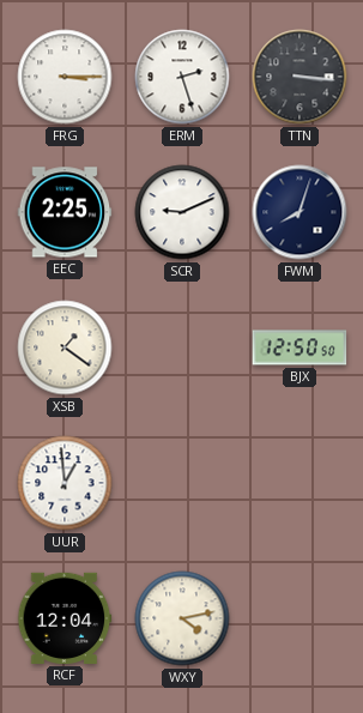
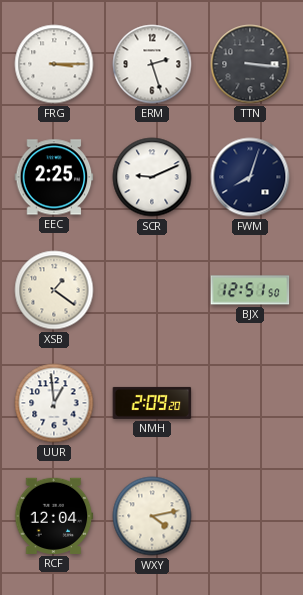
BJX: 12:50 -> 12:51 (250, 290)
NMH: none -> 2:09 (152, 403)
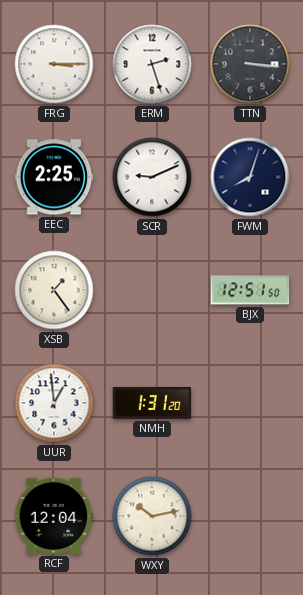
XSB: 1:21 -> 1:24 (54, 290)
NMH: 2:09 -> 1:31 (152, 403)
WXY: 4:13 -> 10:13 (152, 516)
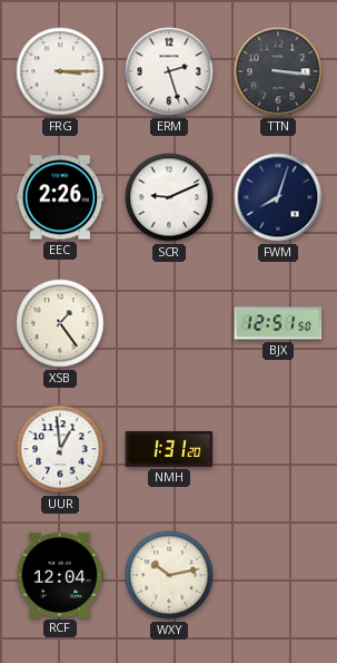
EEC: 2:25 -> 2:26 (60, 197)
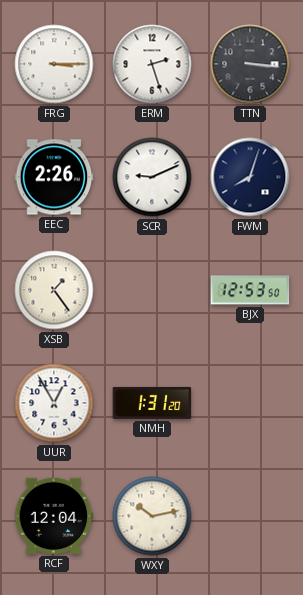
BJX: 12:51 -> 12:53 (250, 290)
UUR: 12:59 -> 12:55 (54, 403)
